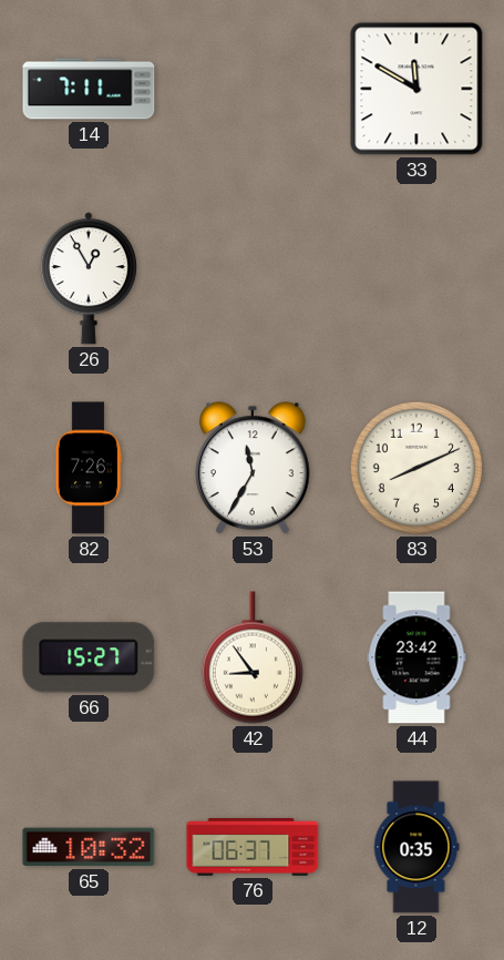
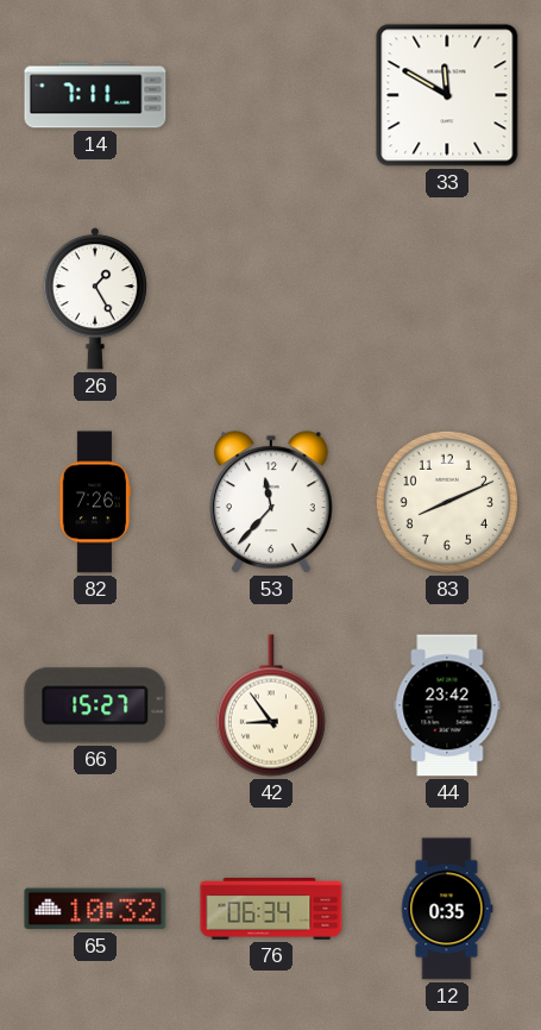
26: 12:55 -> 1:25 (95, 299)
53: 11:35 -> 11:37 (272, 502)
76: 06:37 -> 06:34 (271, 909)
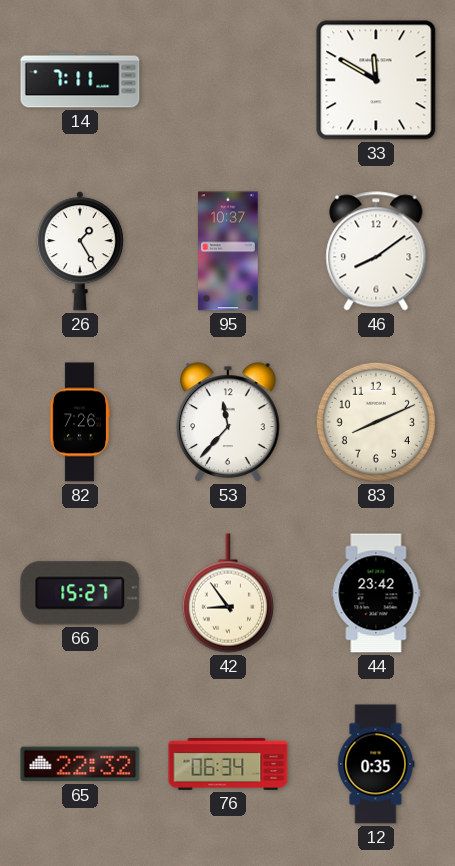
95: none -> 10:37 (229, 251)
46: none -> 8:09 (376, 251)
65: 10:32 -> 22:32 (80, 764)
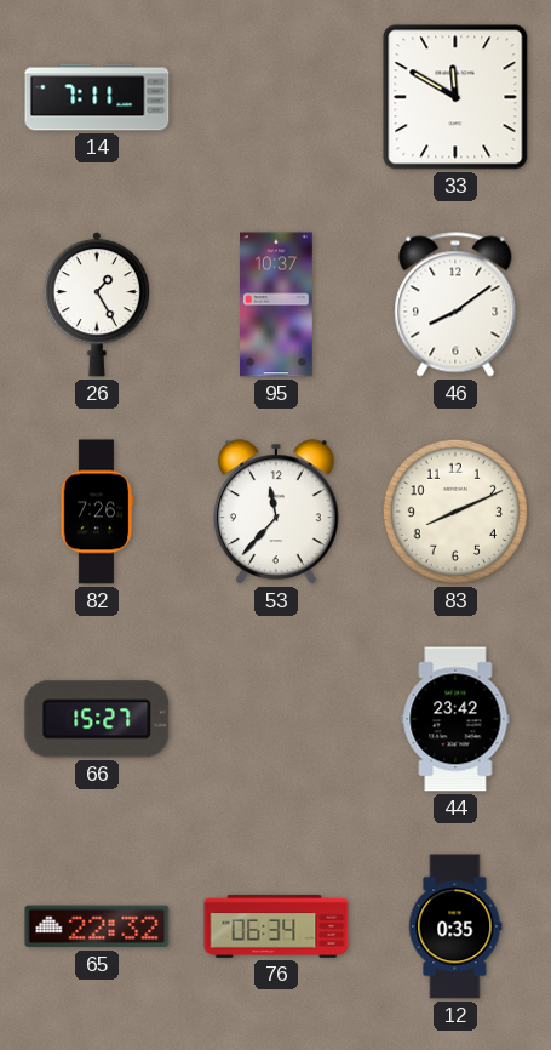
42: 8:54 -> none (228, 593)
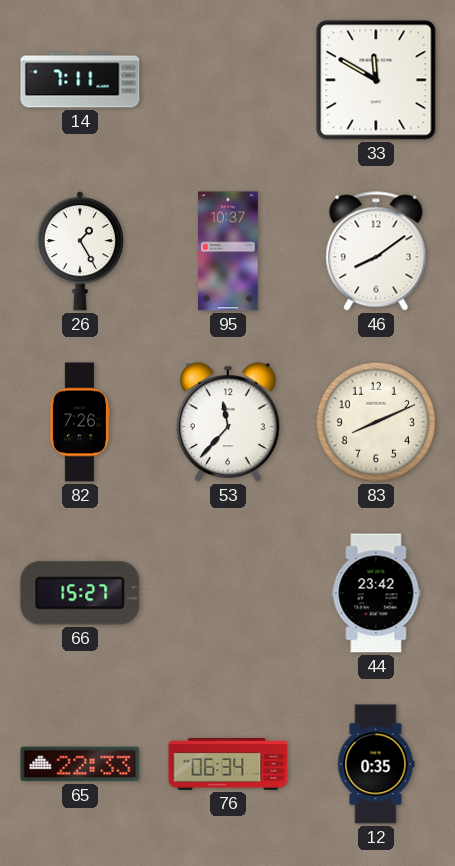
65: 22:32 -> 22:33 (80, 764)
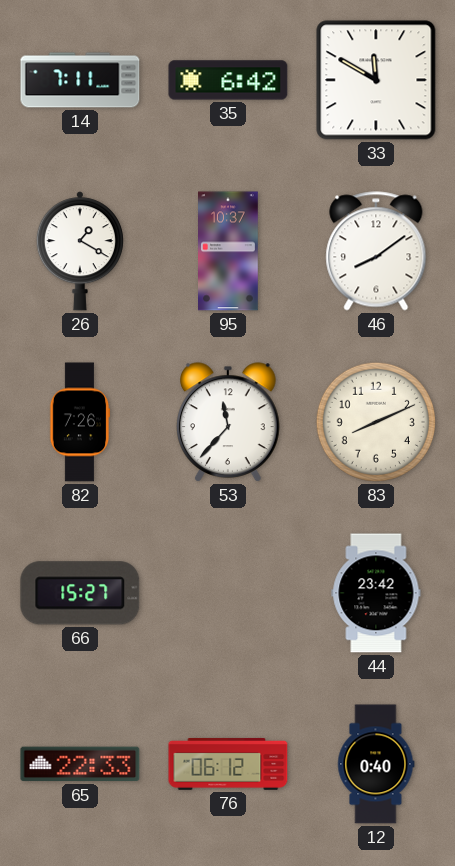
35: none -> 6:42 (228, 80)
26: 1:25 -> 1:20 (80, 251)
76: 06:34 -> 06:12 (228, 764)
12: 0:35 -> 0:40 (376, 764)
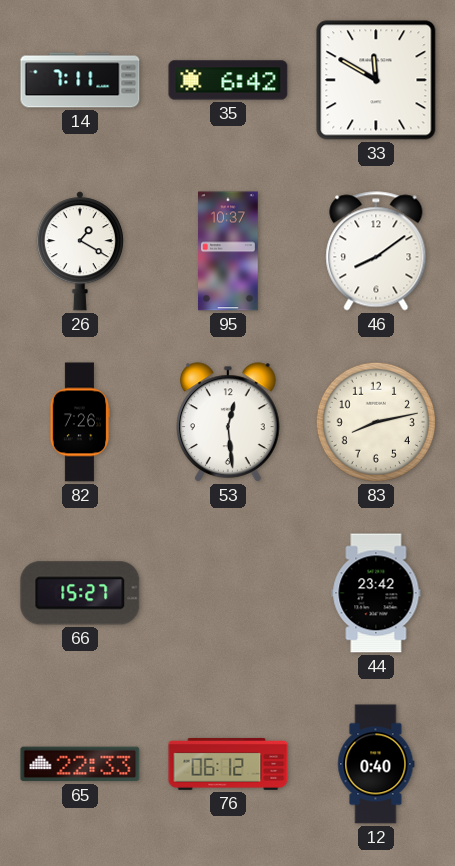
53: 11:37 -> 12:29 (229, 422)
83: 8:11 -> 8:13 (376, 422)
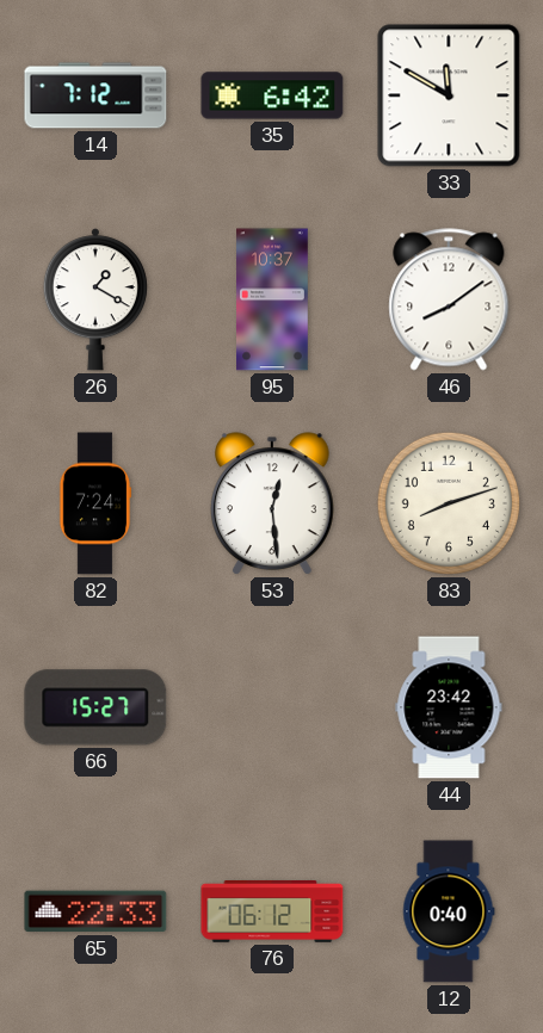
14: 7:11 -> 7:12 (95, 95)
82: 7:26 -> 7:24 (95, 503)
83: 8:13 -> 8:12 (449, 503)
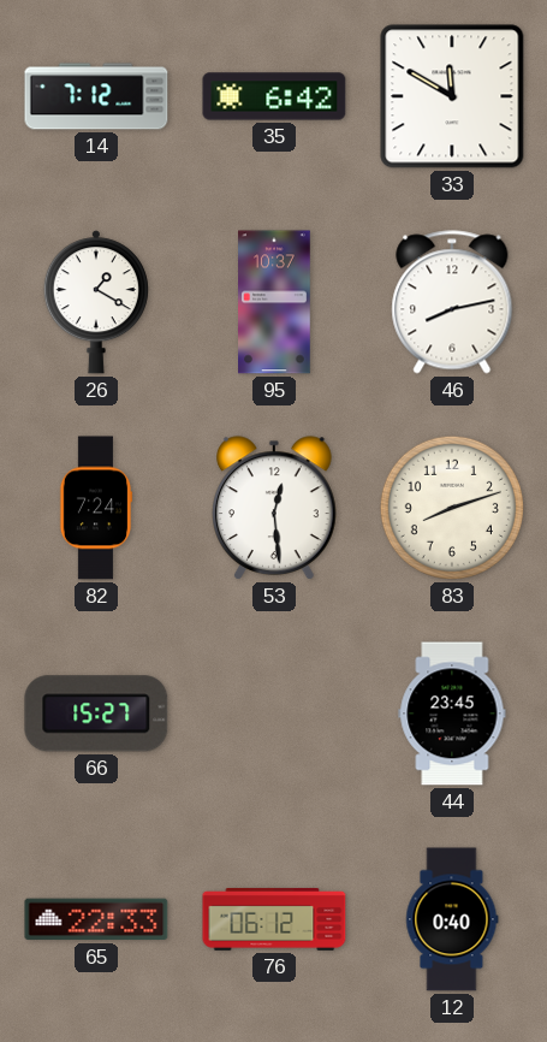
46: 8:09 -> 8:13 (452, 302)
44: 23:42 -> 23:45 (452, 714)
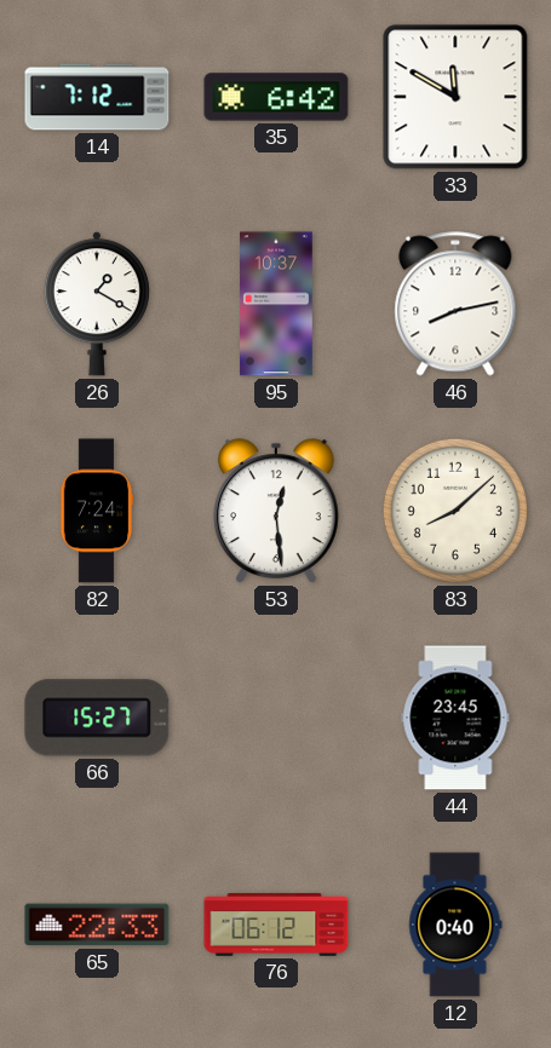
83: 8:12 -> 8:08 (455, 511)
